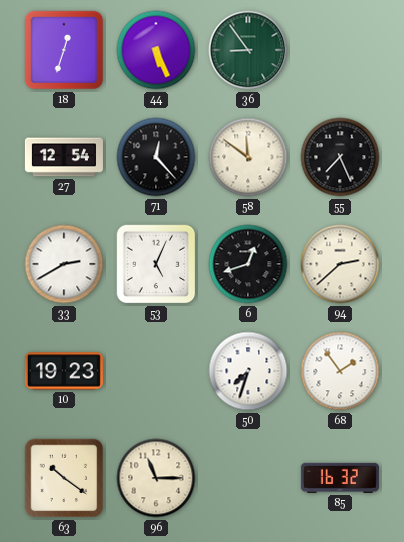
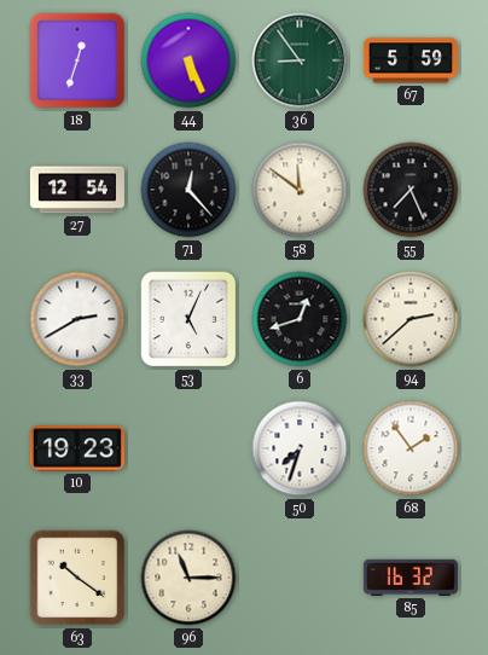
67: none -> 5:59 (411, 60)
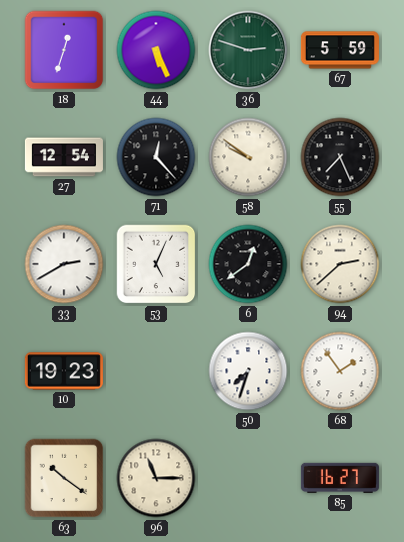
36: 8:54 -> 2:48 (248, 50)
58: 11:51 -> 9:51 (248, 157)
6: 12:42 -> 12:39 (248, 264)
85: 16:32 -> 16:27 (340, 478)
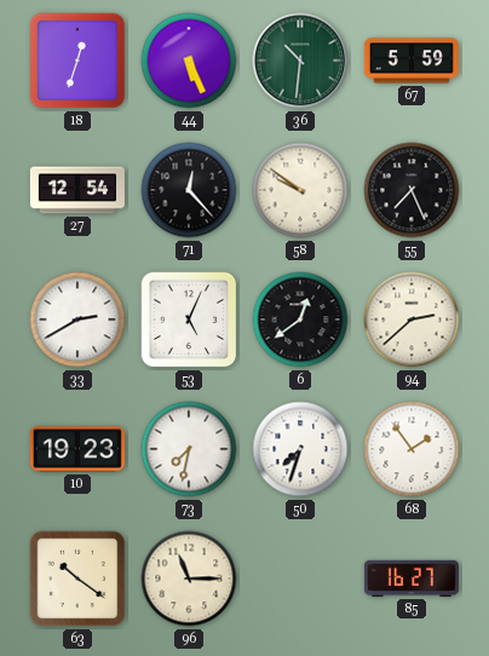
36: 2:48 -> 10:31 (300, 61)
73: none -> 7:32 (189, 449)
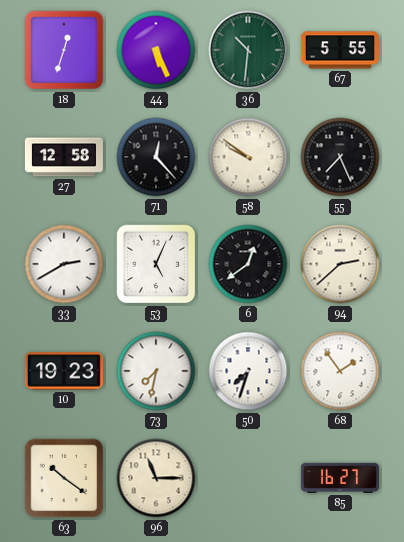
67: 5:59 -> 5:55 (340, 50)
27: 12:54 -> 12:58 (64, 157)
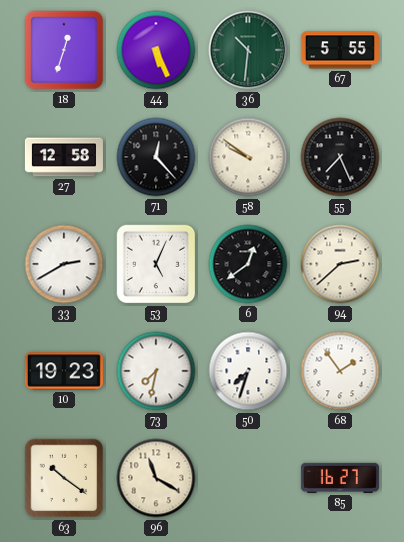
96: 11:15 -> 11:20 (156, 478)
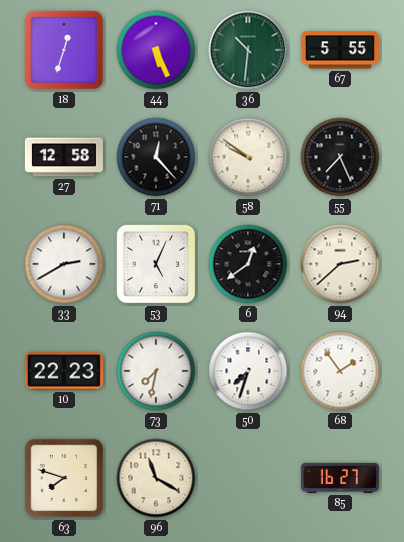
10: 19:23 -> 22:23 (64, 371)
63: 10:21 -> 7:48 (64, 478)
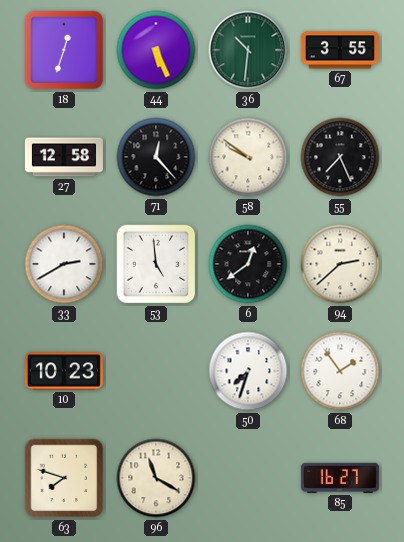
67: 5:55 -> 3:55 (340, 50)
53: 5:04 -> 4:59 (156, 264)
10: 22:23 -> 10:23 (64, 371)
73: 7:32 -> none (156, 371)
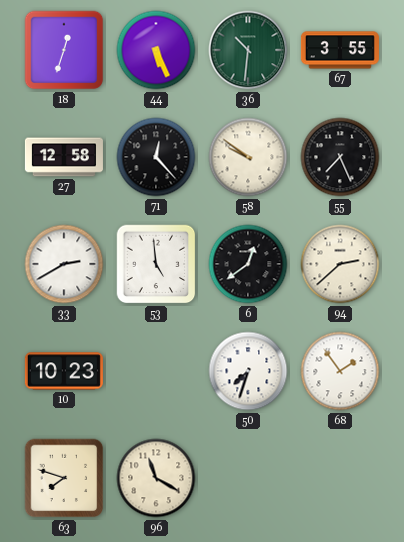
85: 16:27 -> none (340, 478)
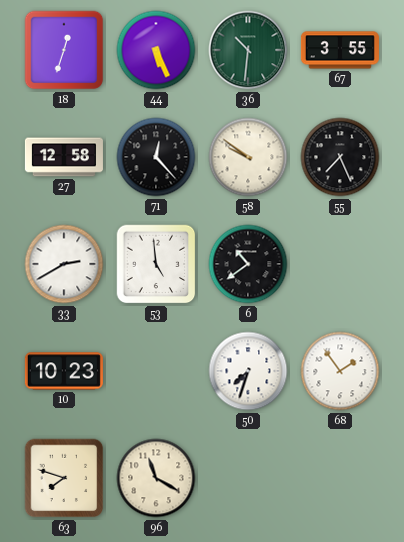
6: 12:39 -> 10:39 (248, 264)
94: 2:38 -> none (340, 264)
